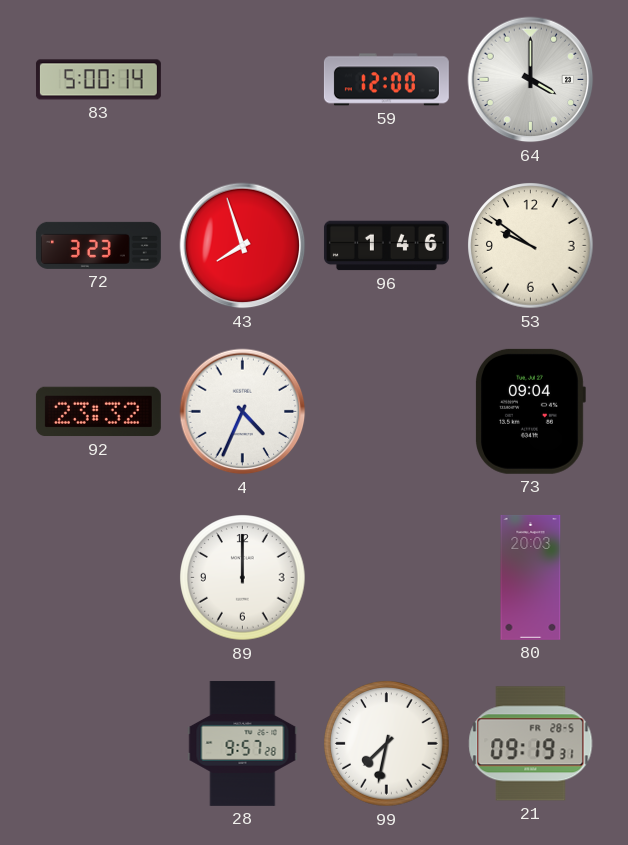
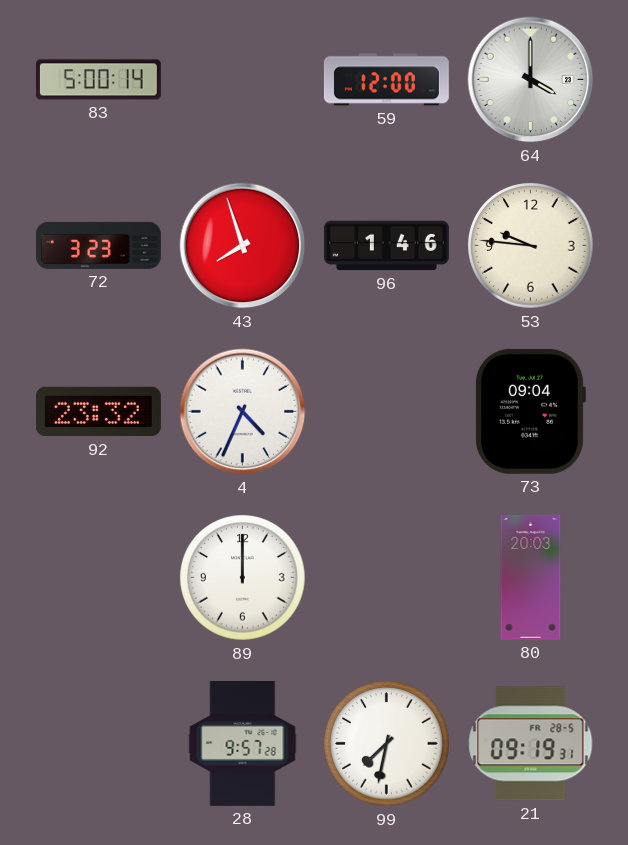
53: 9:51 -> 9:46 (531, 246)
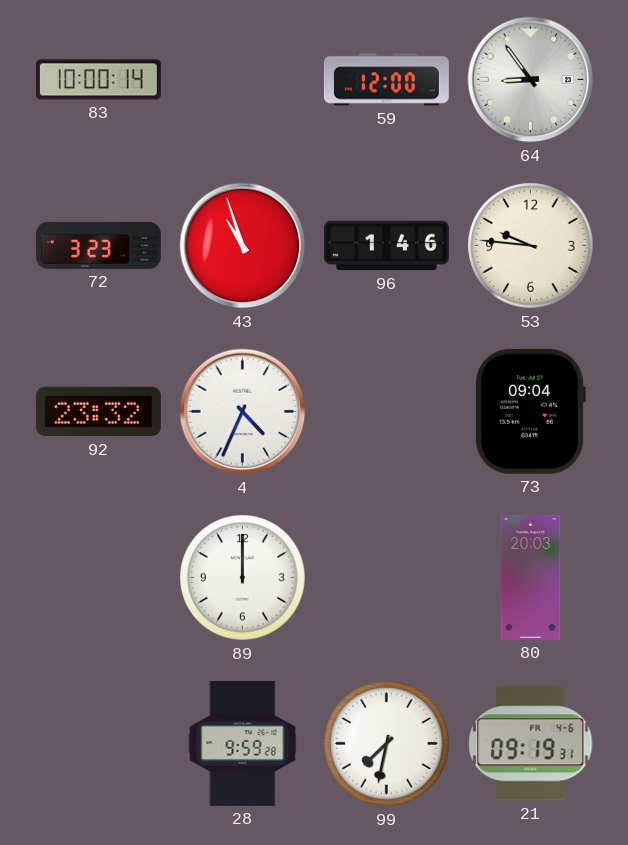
83: 5:00 -> 10:00 (98, 80)
64: 4:00 -> 8:54 (531, 80)
43: 7:57 -> 10:57 (243, 246)
28: 9:57 -> 9:59 (243, 743)
21 date: FR 28-5 -> FR 4-6 (531, 744)
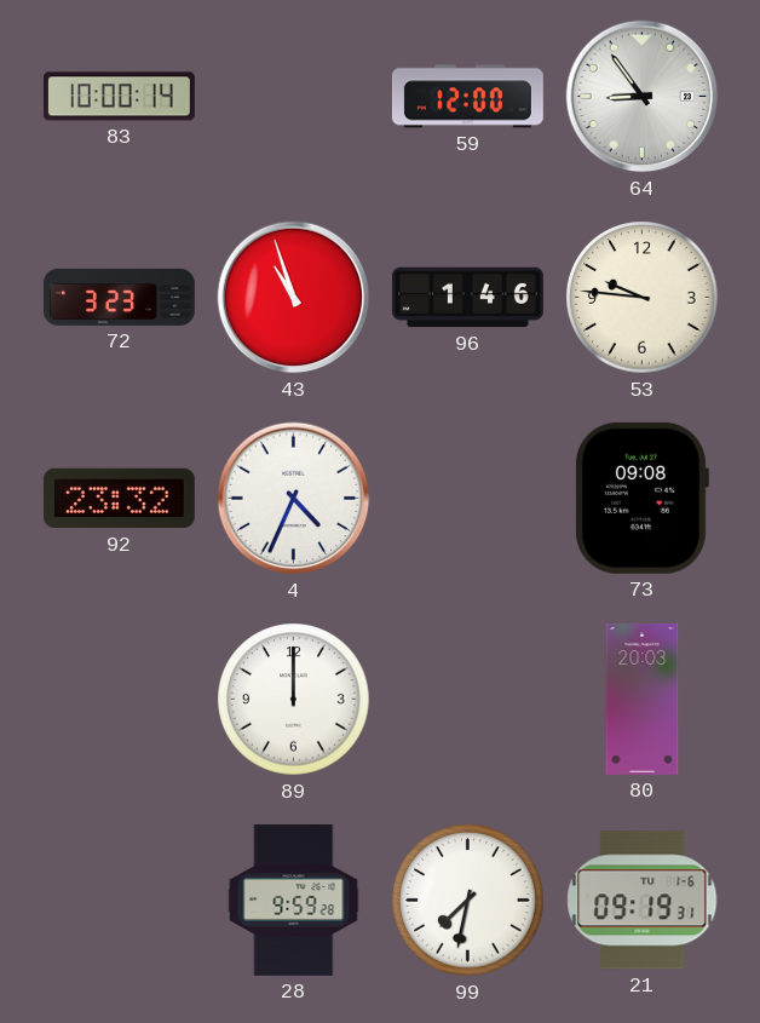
73: 09:04 -> 09:08 (643, 498)
21 date: FR 4-6 -> TU 1-6 (643, 901)
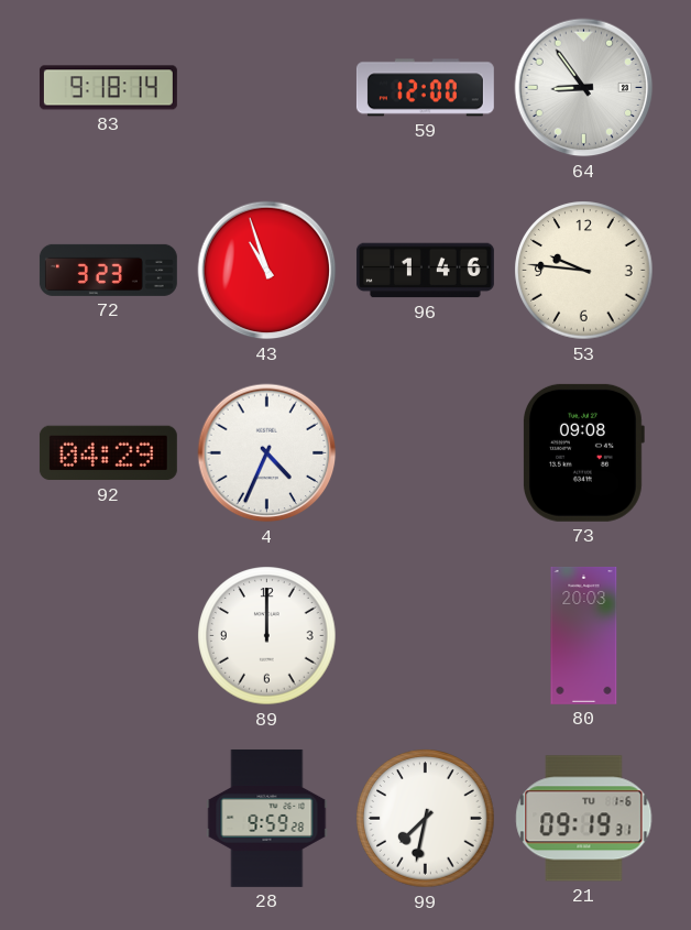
83: 10:00 -> 9:18 (108, 88)
92: 23:32 -> 04:29 (108, 453)
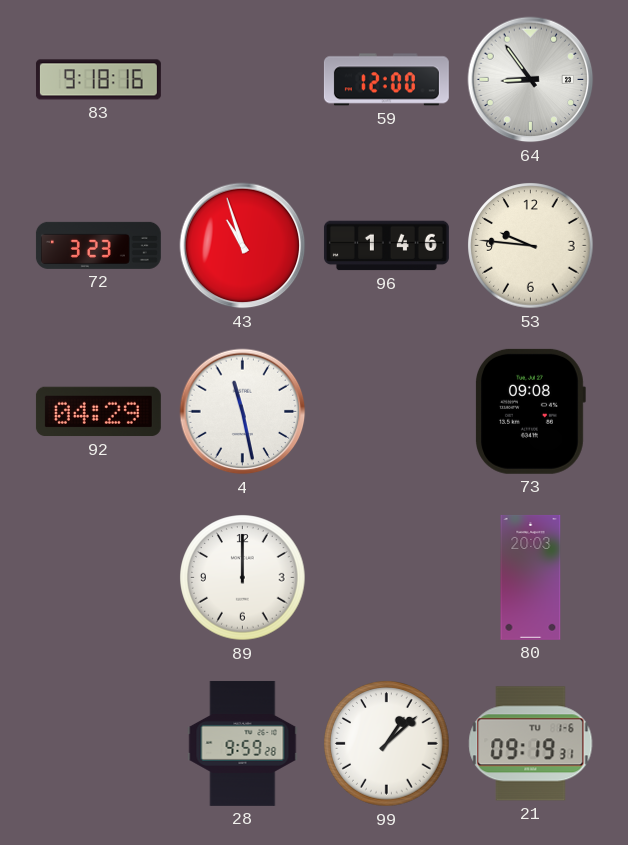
83: 9:18:14 -> 9:18:16 (98, 80)
4: 4:34 -> 11:28 (243, 412)
99: 7:32 -> 1:08 (387, 744)
